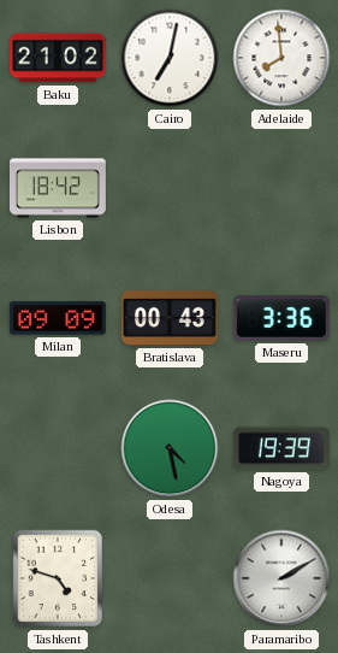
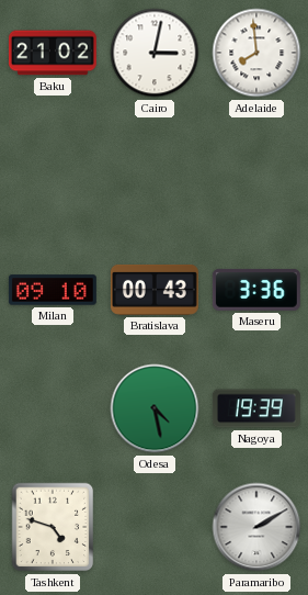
Cairo: 7:02 -> 3:02 (155, 53)
Lisbon: 18:42 -> none (58, 188)
Milan: 09:09 -> 09:10 (53, 290)
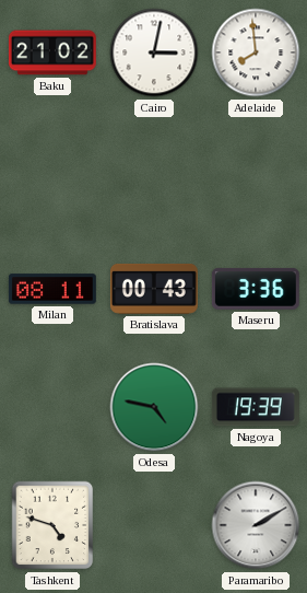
Milan: 09:10 -> 08:11 (52, 289)
Odesa: 4:28 -> 4:47 (154, 407)
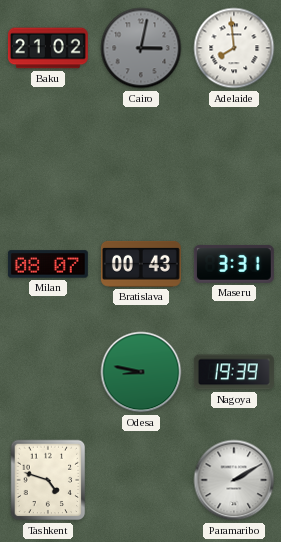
Cairo dial: white -> grey (141, 48)
Milan: 08:11 -> 08:07 (48, 264)
Maseru: 3:36 -> 3:31 (234, 264)
Odesa: 4:47 -> 8:47 (141, 372)
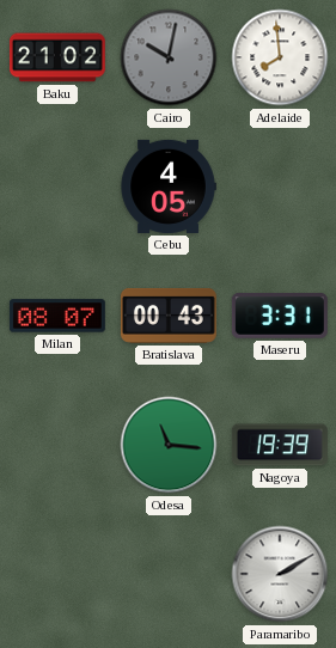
Cairo: 3:02 -> 10:02 (169, 57)
Cebu: none -> 4:05 (169, 187)
Odesa: 8:47 -> 11:16 (169, 445)
Tashkent: 4:48 -> none (48, 480)
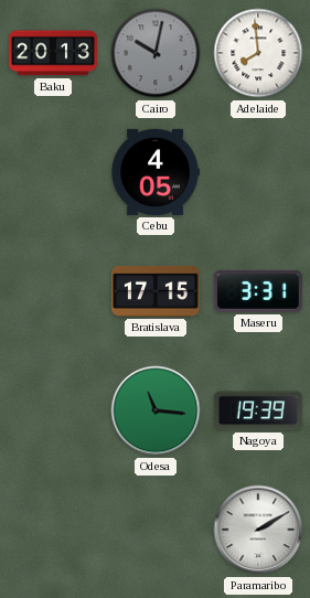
Baku: 21:02 -> 20:13 (53, 53)
Milan: 08:07 -> none (57, 316)
Bratislava: 00:43 -> 17:15 (156, 291)
